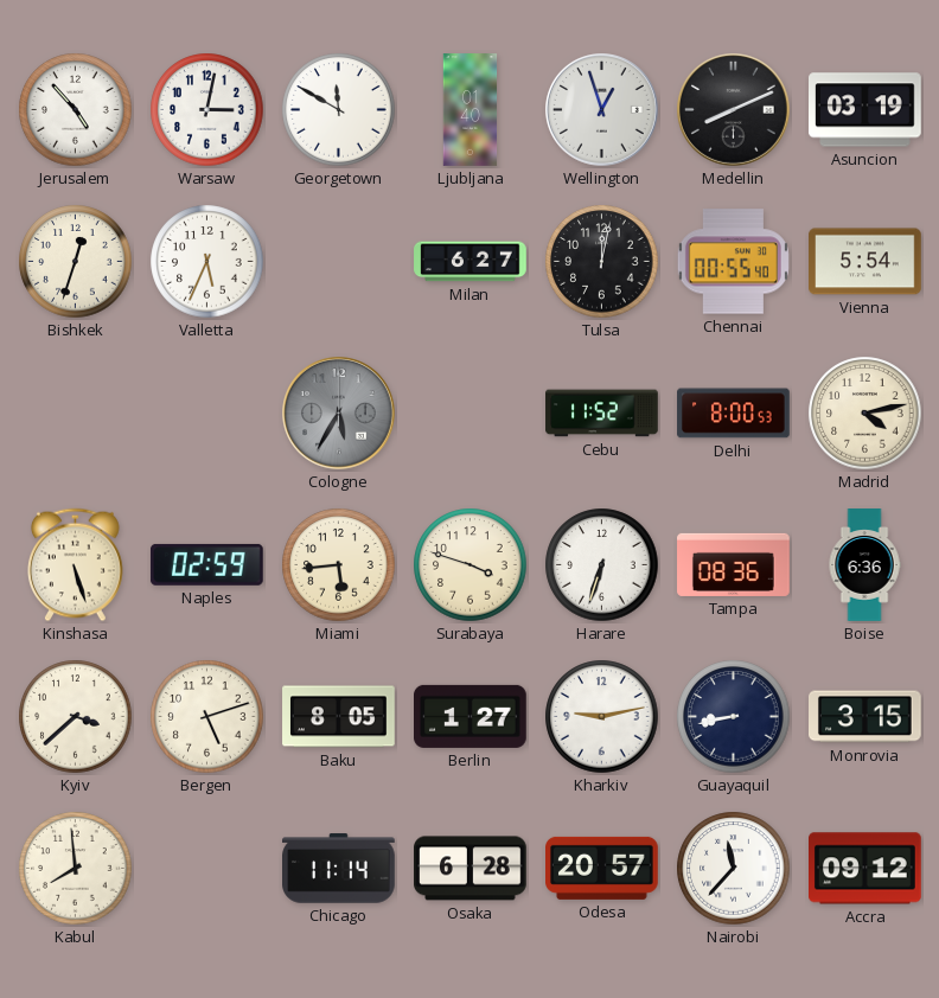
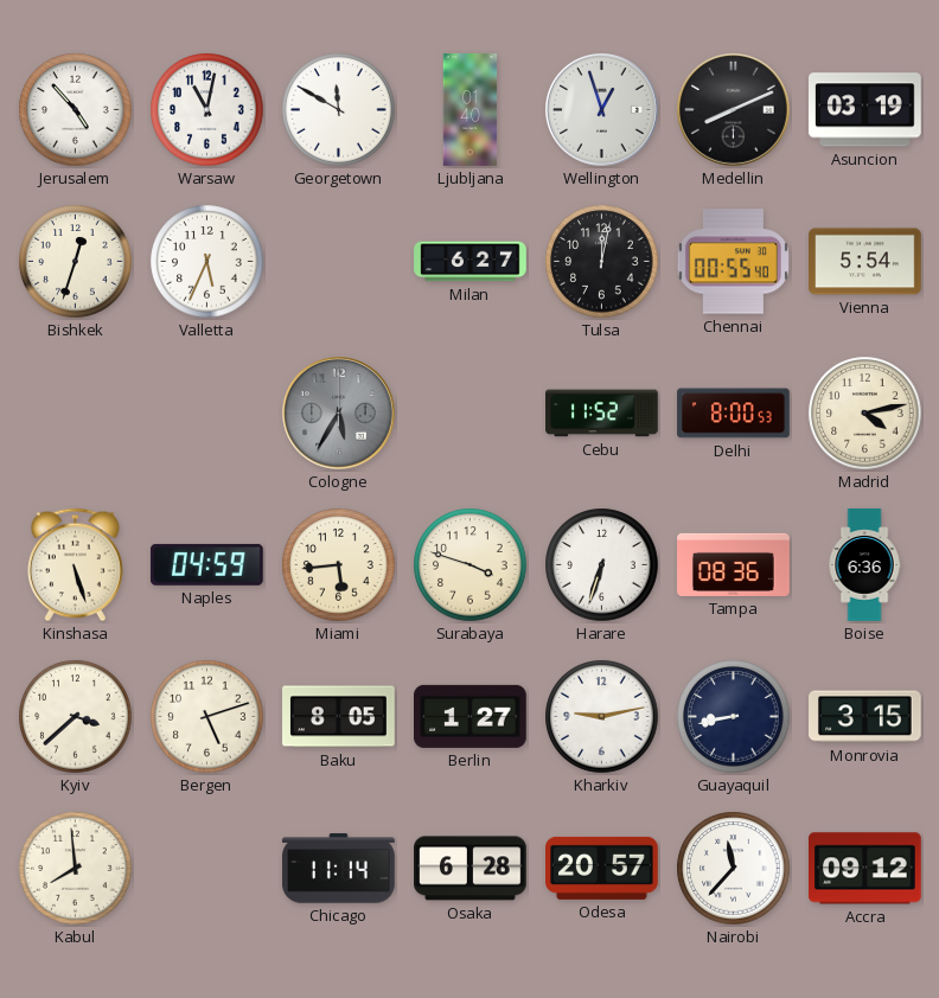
Warsaw: 3:02 -> 11:02 (207, 110)
Naples: 02:59 -> 04:59 (206, 564)
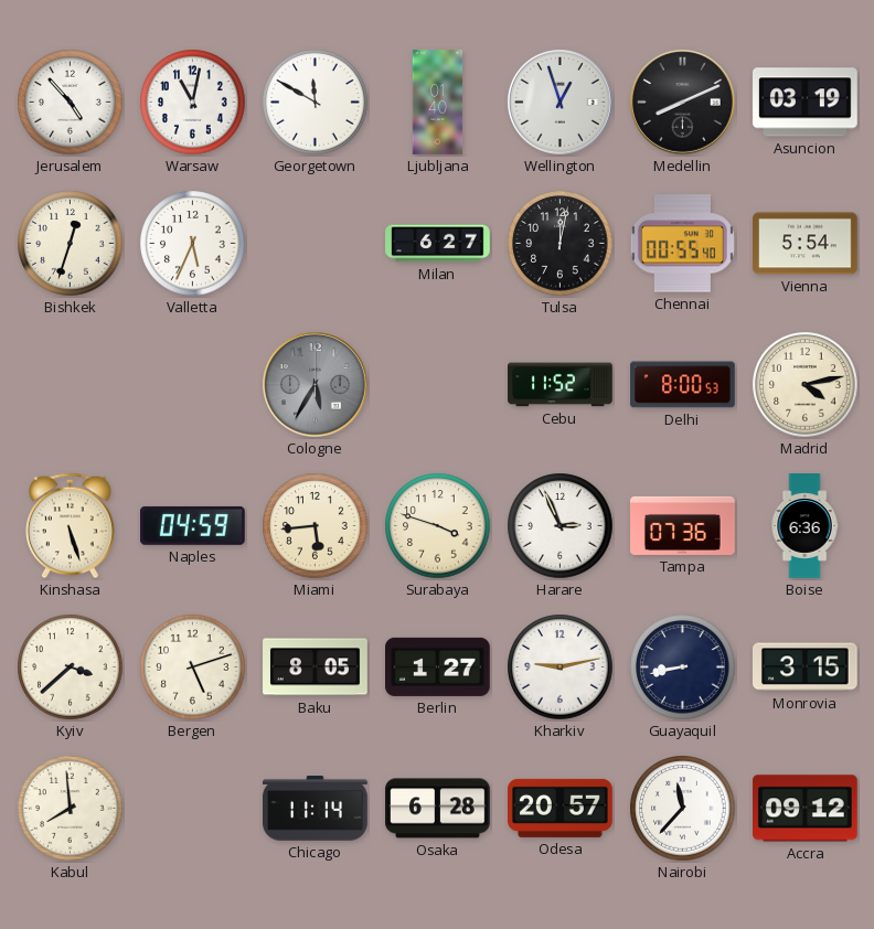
Harare: 6:33 -> 2:56 (561, 526)
Tampa: 08:36 -> 07:36 (683, 525)
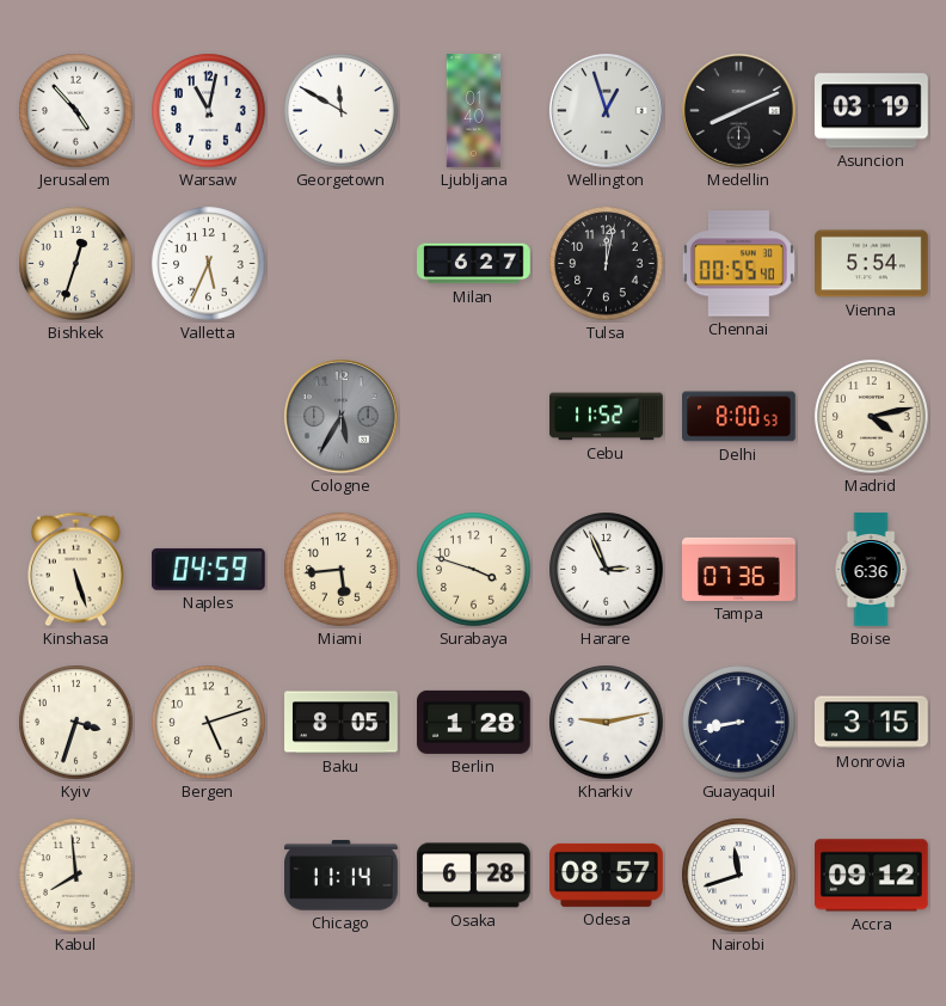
Kyiv: 3:38 -> 3:33 (76, 723)
Berlin: 1:27 -> 1:28 (474, 722)
Odesa: 20:57 -> 08:57 (607, 875)
Nairobi: 11:37 -> 11:42 (739, 876)
